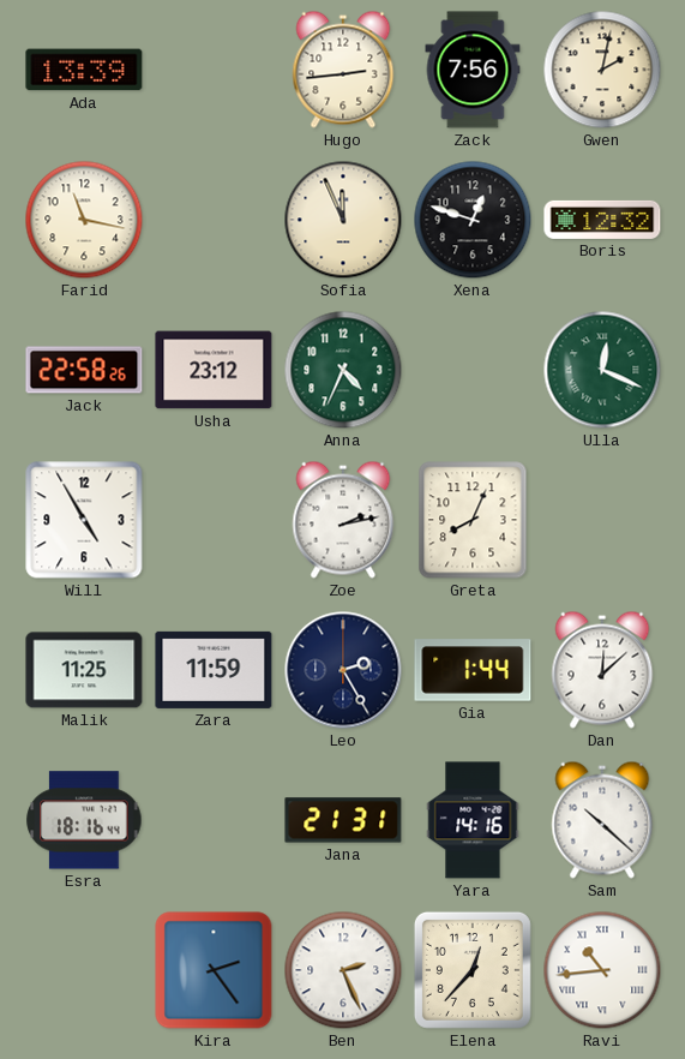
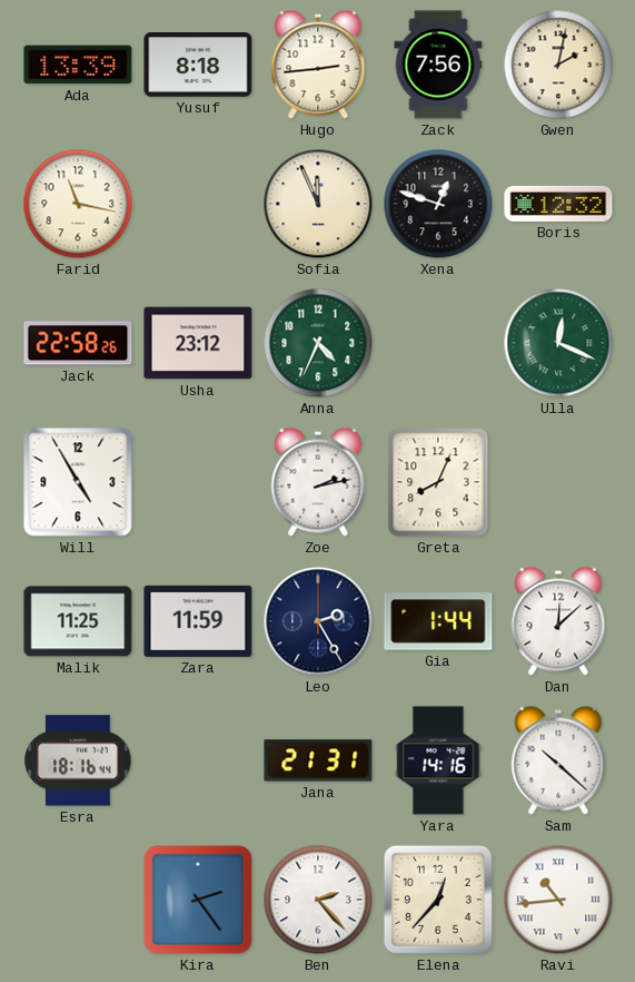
Yusuf: none -> 8:18 (198, 66)
Ben: 2:26 -> 2:23 (318, 900)
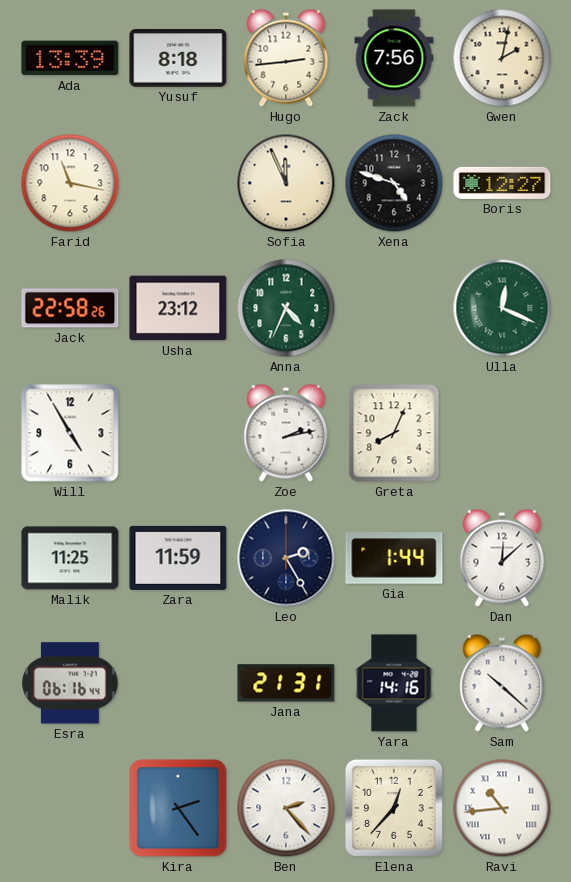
Xena: 12:48 -> 4:48 (394, 183)
Boris: 12:32 -> 12:27 (502, 183)
Esra: 18:16 -> 06:16 (70, 683)
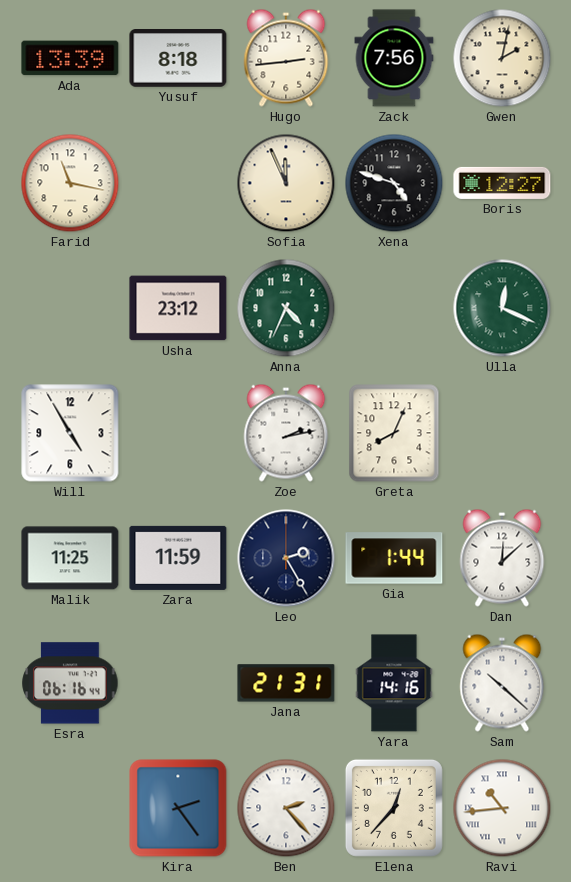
Jack: 22:58 -> none (70, 308)
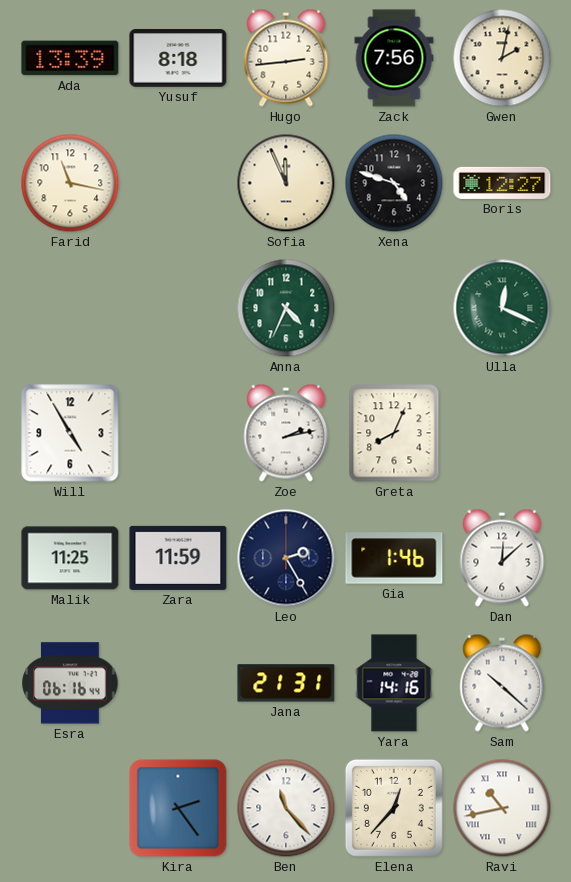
Usha: 23:12 -> none (178, 308)
Gia: 1:44 -> 1:46 (394, 558)
Ben: 2:23 -> 11:23 (286, 808)
Ravi: 10:44 -> 10:43 (502, 808)
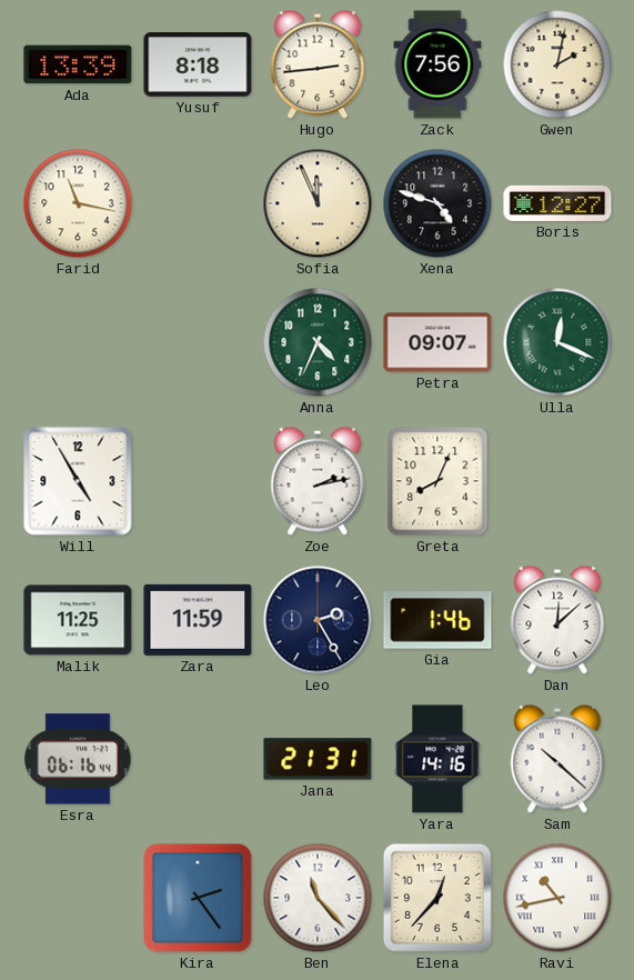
Petra: none -> 09:07 (437, 342)
